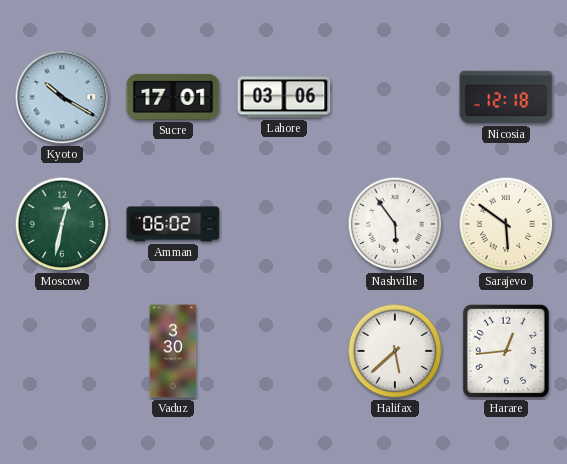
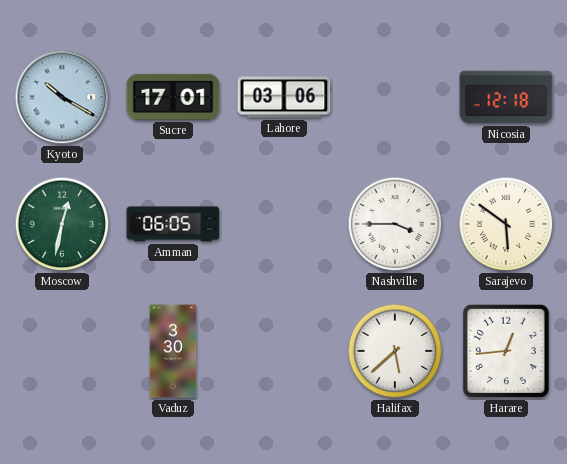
Amman: 06:02 -> 06:05 (173, 224)
Nashville: 5:54 -> 3:45 (395, 224)
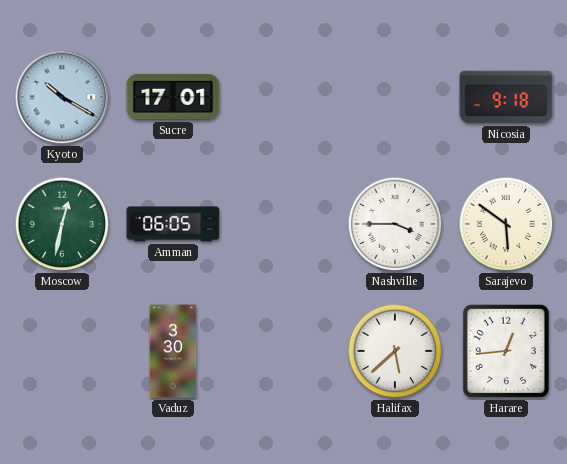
Lahore: 03:06 -> none (284, 97)
Nicosia: 12:18 -> 9:18 (506, 97)
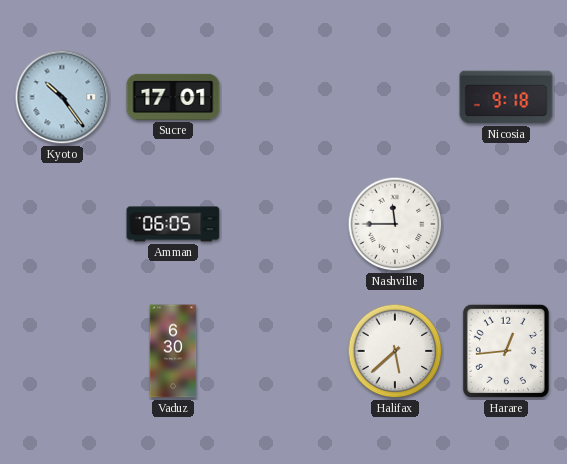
Kyoto: 10:20 -> 10:24 (62, 97)
Moscow: 12:32 -> none (62, 224)
Nashville: 3:45 -> 11:45 (395, 224)
Sarajevo: 5:51 -> none (506, 224)
Vaduz: 3:30 -> 6:30 (173, 351)
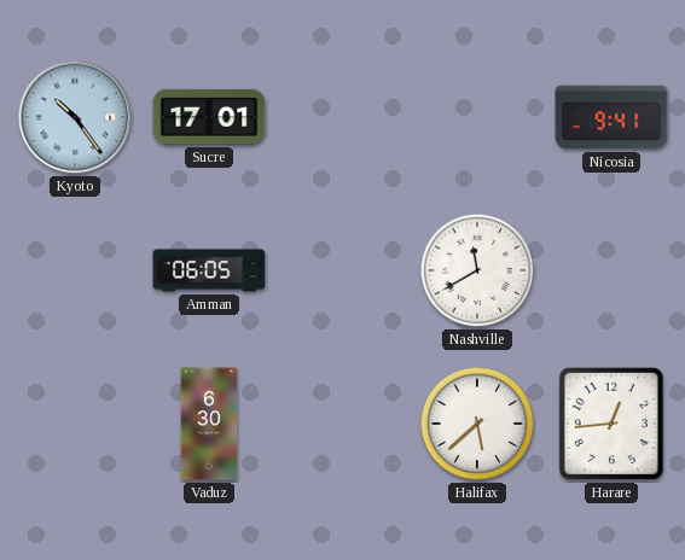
Nicosia: 9:18 -> 9:41 (611, 117)
Nashville: 11:45 -> 11:40 (477, 270)
